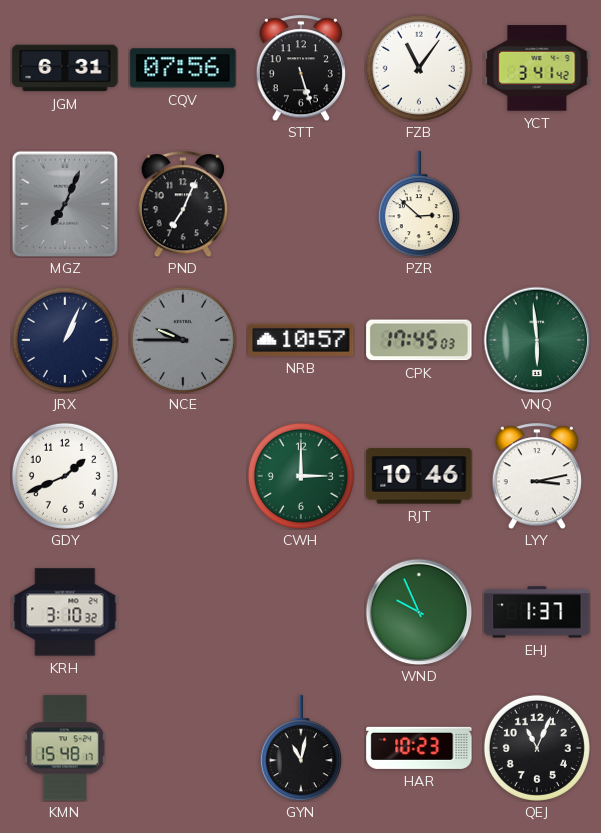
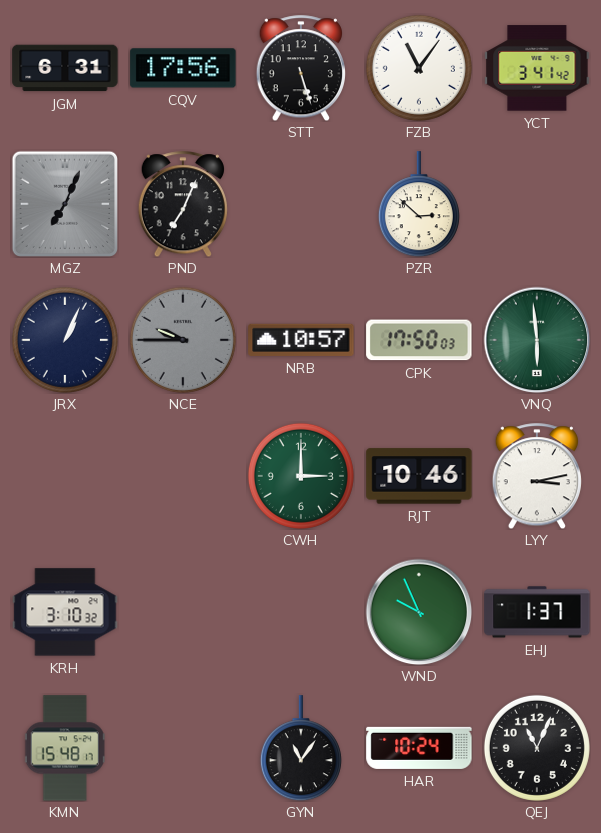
CQV: 07:56 -> 17:56 (183, 68)
CPK: 17:45 -> 17:50 (419, 340)
GDY: 1:41 -> none (65, 476)
GYN: 11:02 -> 11:06 (301, 748)
HAR: 10:23 -> 10:24 (419, 748)
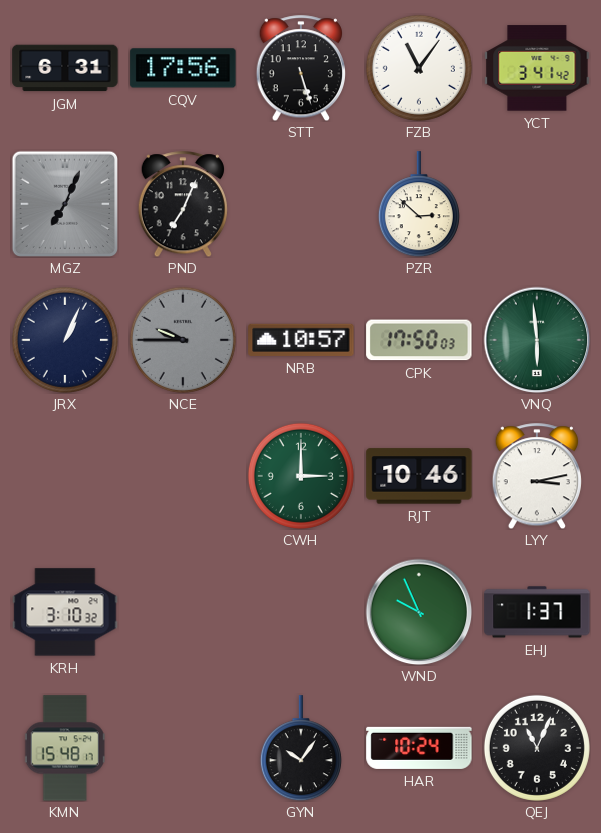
GYN: 11:06 -> 10:06 (301, 748)
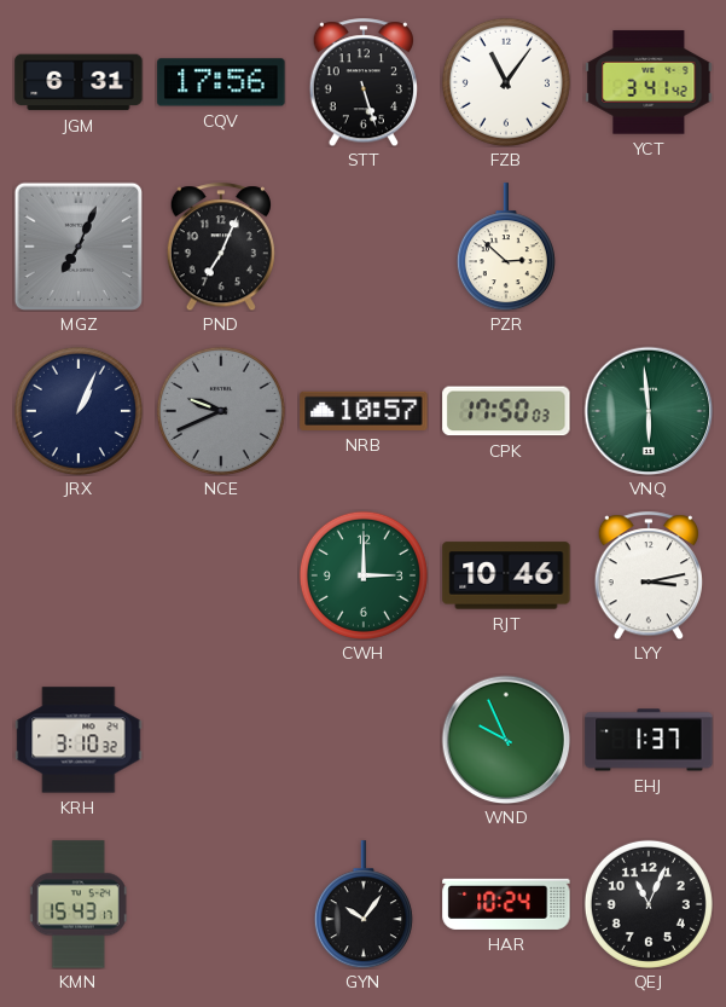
NCE: 9:45 -> 9:41 (221, 411)
KMN: 15:48 -> 15:43 (79, 904)
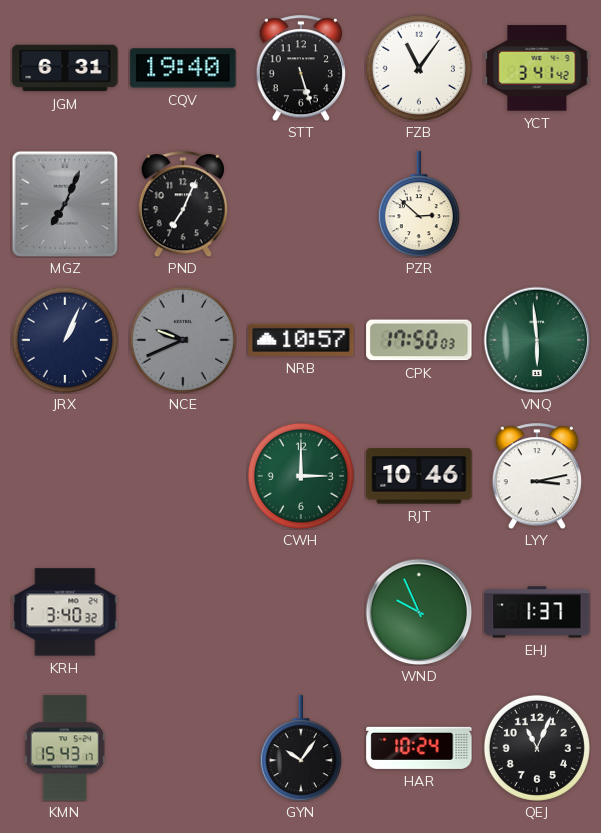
CQV: 17:56 -> 19:40 (183, 68)
KRH: 3:10 -> 3:40 (65, 612)
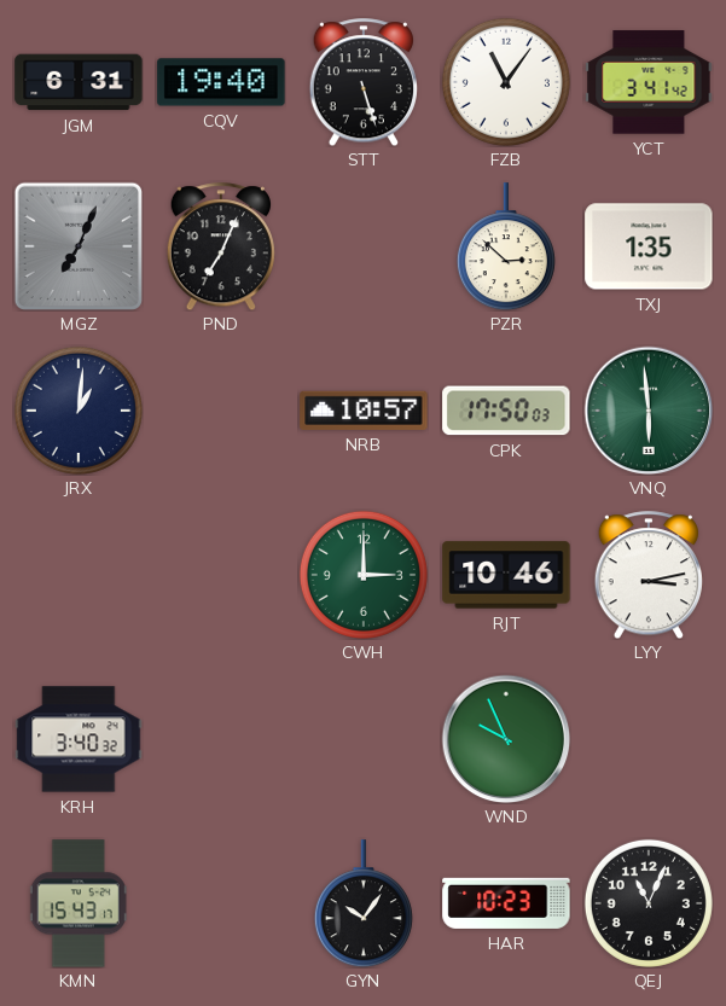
TXJ: none -> 1:35 (649, 246)
JRX: 1:04 -> 1:01 (79, 411)
NCE: 9:41 -> none (183, 340)
EHJ: 1:37 -> none (537, 612)
HAR: 10:24 -> 10:23 (506, 903)
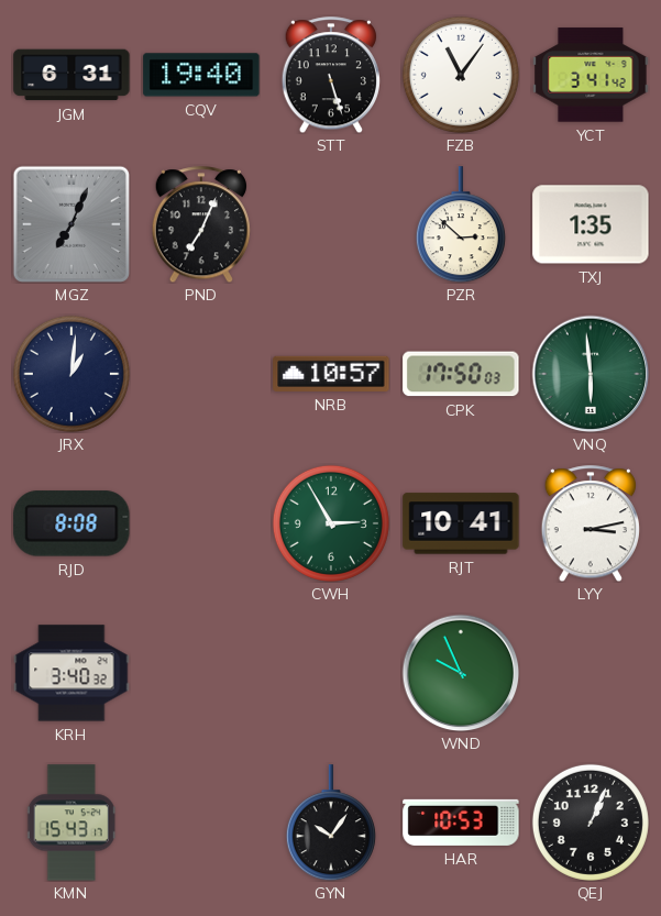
RJD: none -> 8:08 (71, 523)
CWH: 3:00 -> 2:55 (331, 523)
RJT: 10:46 -> 10:41 (461, 523)
HAR: 10:23 -> 10:53 (461, 823)
QEJ: 11:04 -> 1:04 (591, 823)
